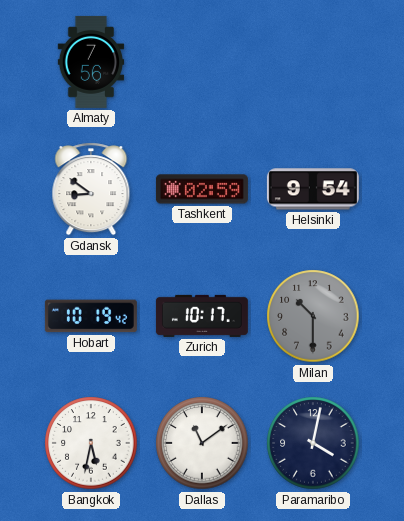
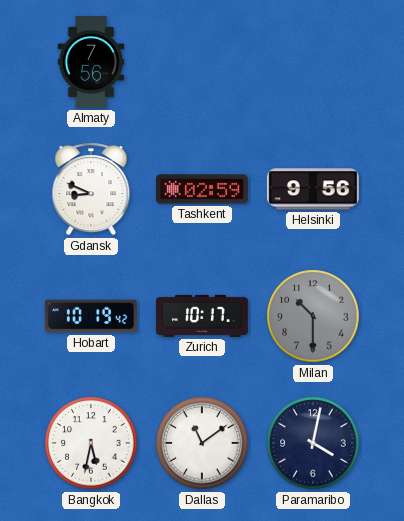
Gdansk: 8:51 -> 8:49 (91, 189)
Helsinki: 9:54 -> 9:56 (313, 189)
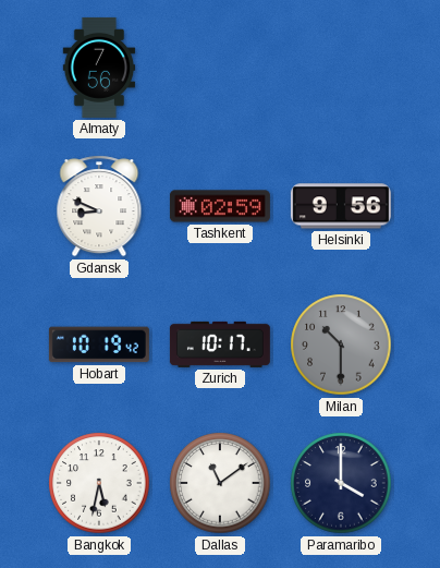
Paramaribo: 4:02 -> 4:00 (341, 483)
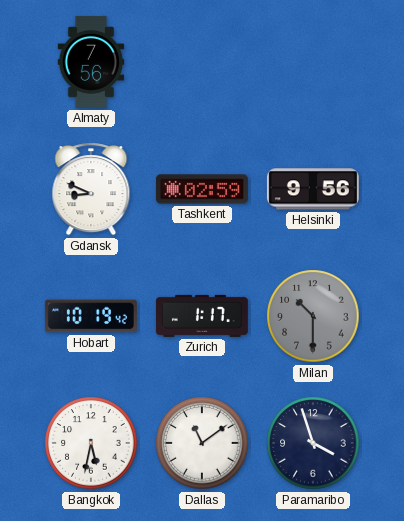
Zurich: 10:17 -> 1:17 (202, 316)
Paramaribo: 4:00 -> 3:57 (313, 443)
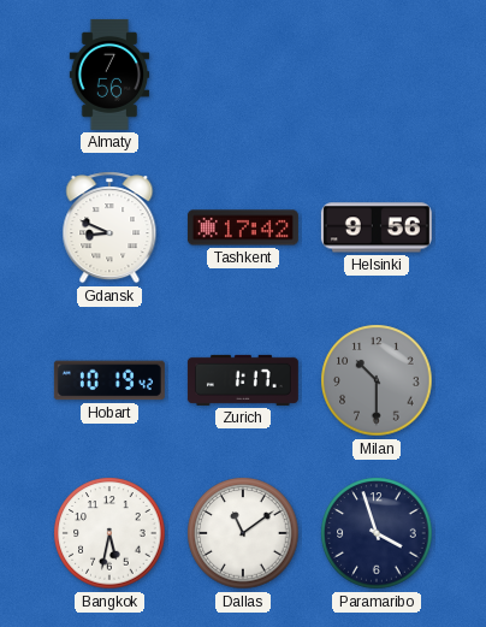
Tashkent: 02:59 -> 17:42 (243, 227)
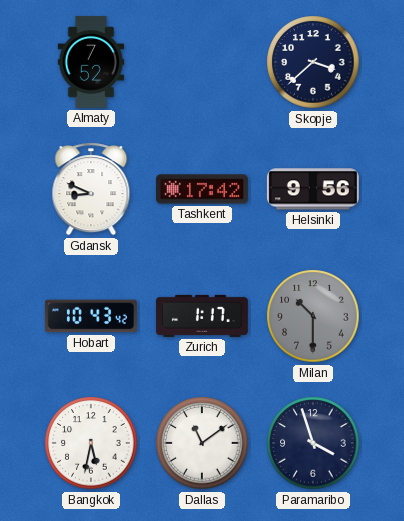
Almaty: 7:56 -> 7:52 (91, 62)
Skopje: none -> 3:38 (313, 62)
Hobart: 10:19 -> 10:43 (91, 316)
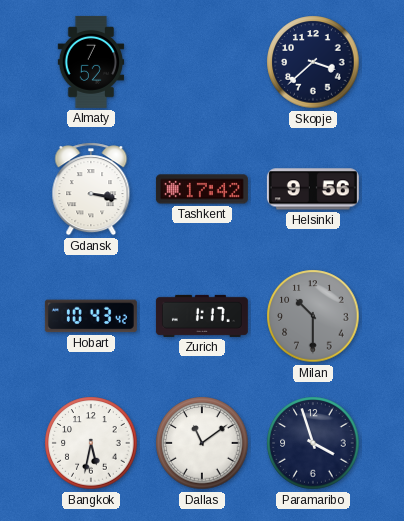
Gdansk: 8:49 -> 3:17 (91, 189)
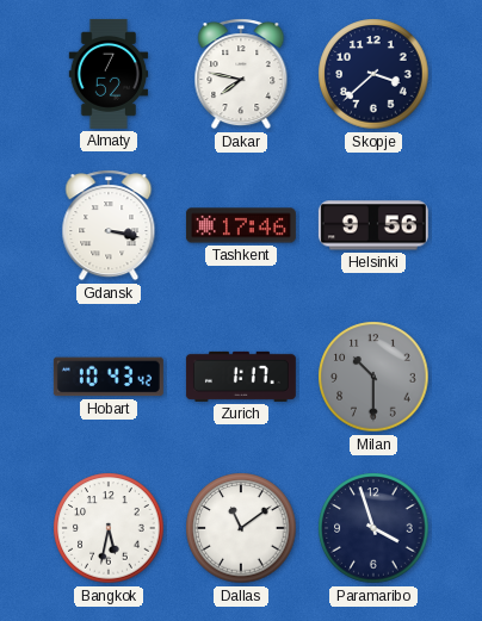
Dakar: none -> 7:47 (241, 74)
Tashkent: 17:42 -> 17:46 (241, 225)
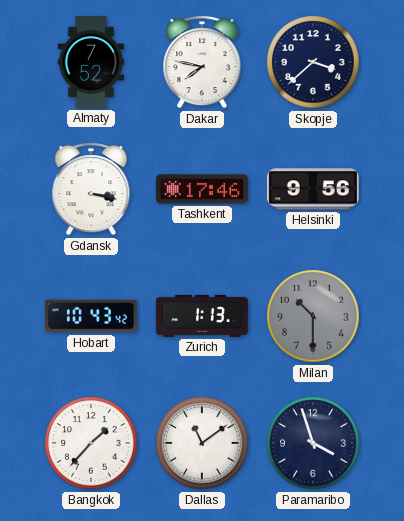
Zurich: 1:17 -> 1:13 (202, 316)
Bangkok: 5:32 -> 1:37 (91, 443)
